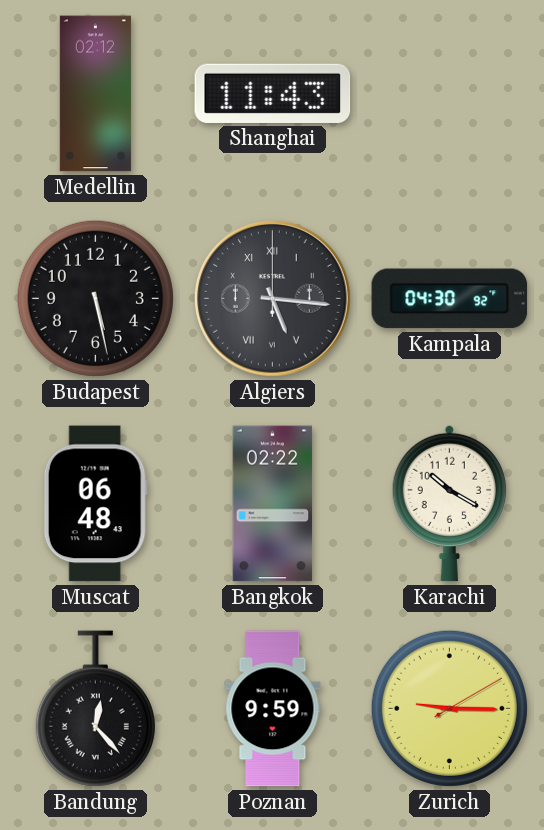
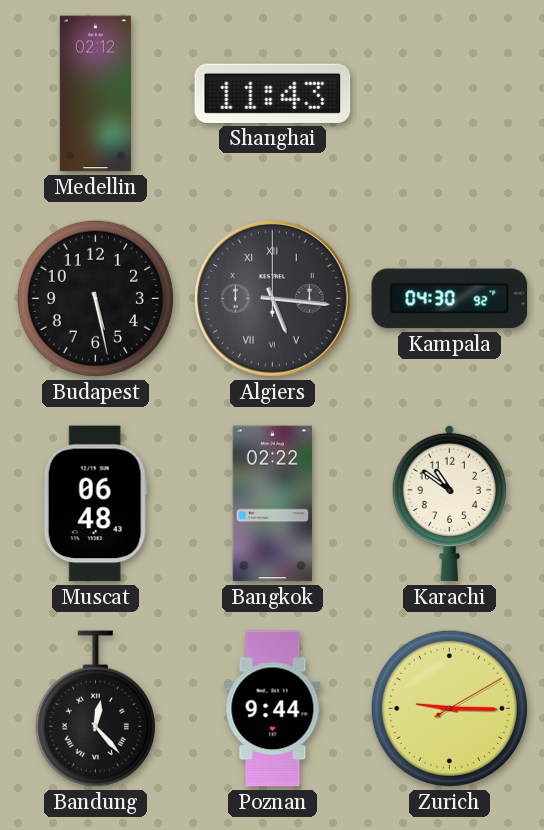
Karachi: 10:20 -> 10:51 (449, 503)
Poznan: 9:59 -> 9:44 (273, 709)
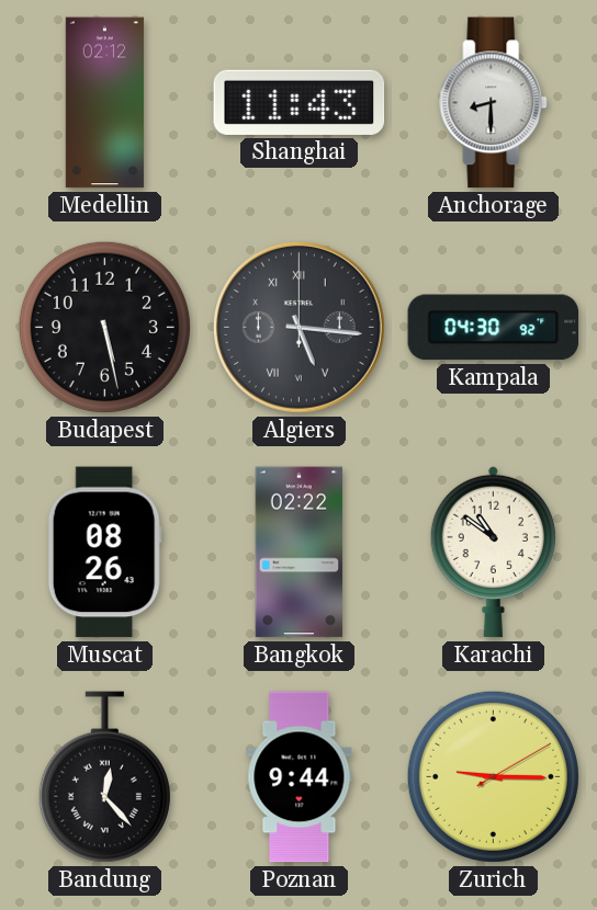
Anchorage: none -> 8:30 (494, 103)
Muscat: 06:48 -> 08:26 (104, 553)
